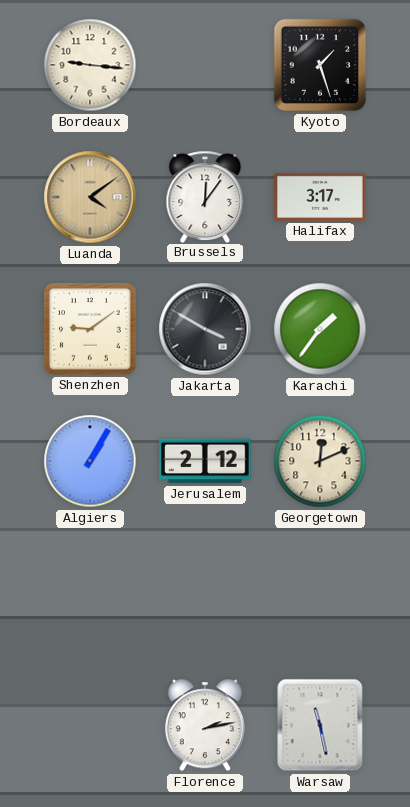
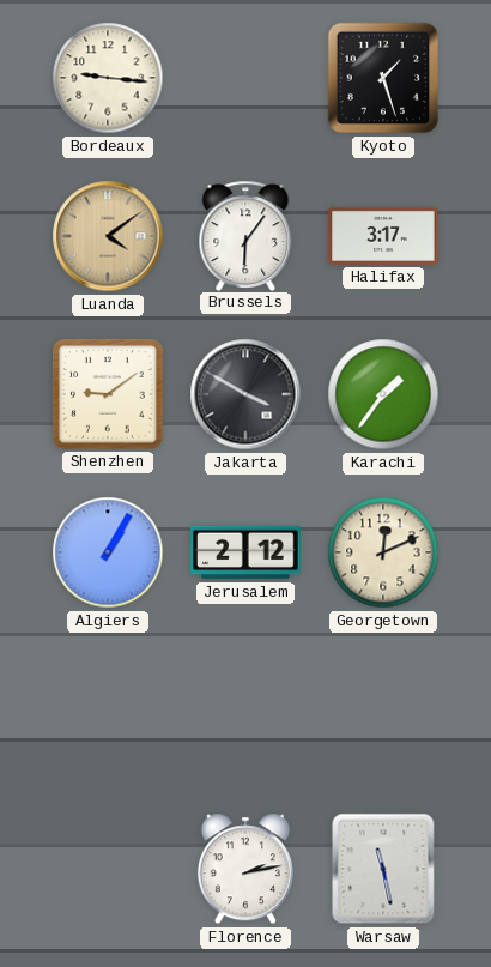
Brussels: 12:06 -> 6:06 (245, 235)
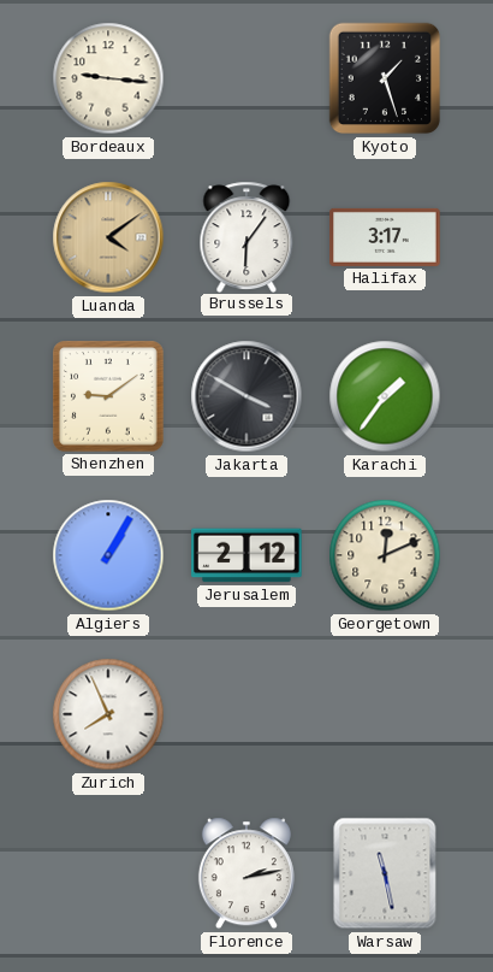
Zurich: none -> 7:56 (108, 714)
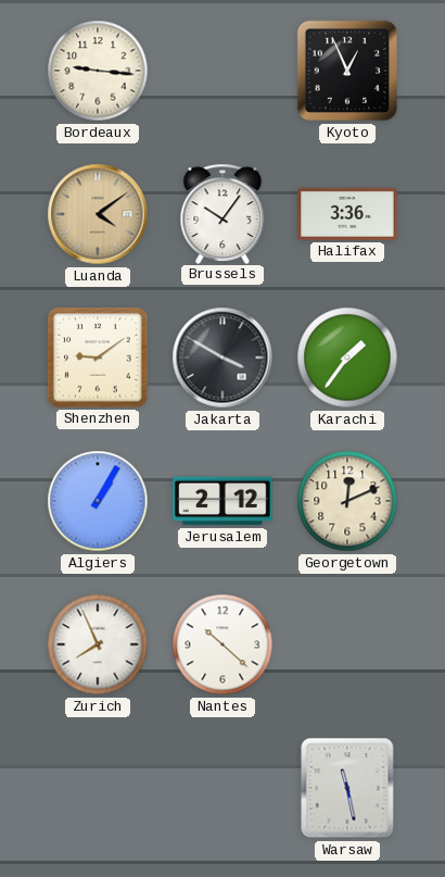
Kyoto: 1:27 -> 12:56 (347, 71)
Brussels: 6:06 -> 10:06 (223, 213)
Halifax: 3:17 -> 3:36 (347, 214)
Nantes: none -> 10:22 (223, 644)
Florence: 2:13 -> none (246, 873)
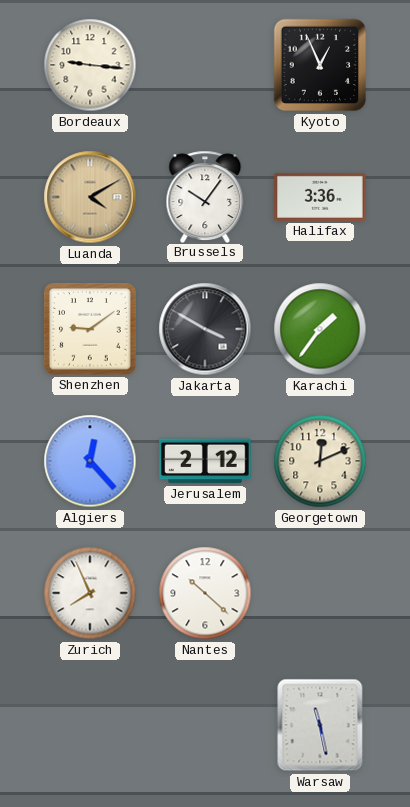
Luanda: 4:09 -> 4:10 (90, 197)
Algiers: 1:05 -> 12:23 (90, 461)
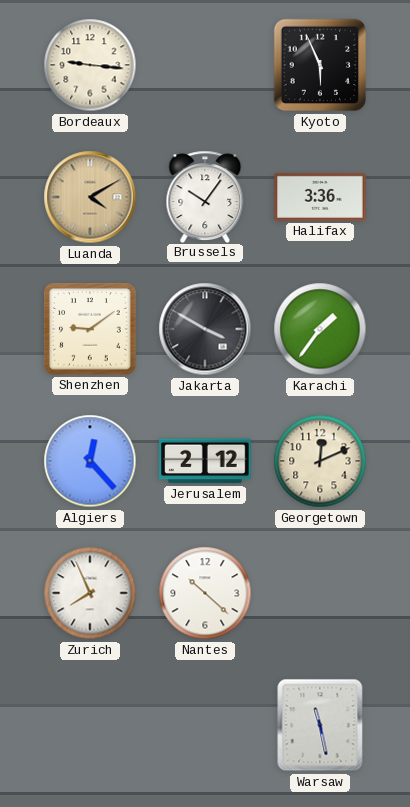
Kyoto: 12:56 -> 5:56 (320, 65)
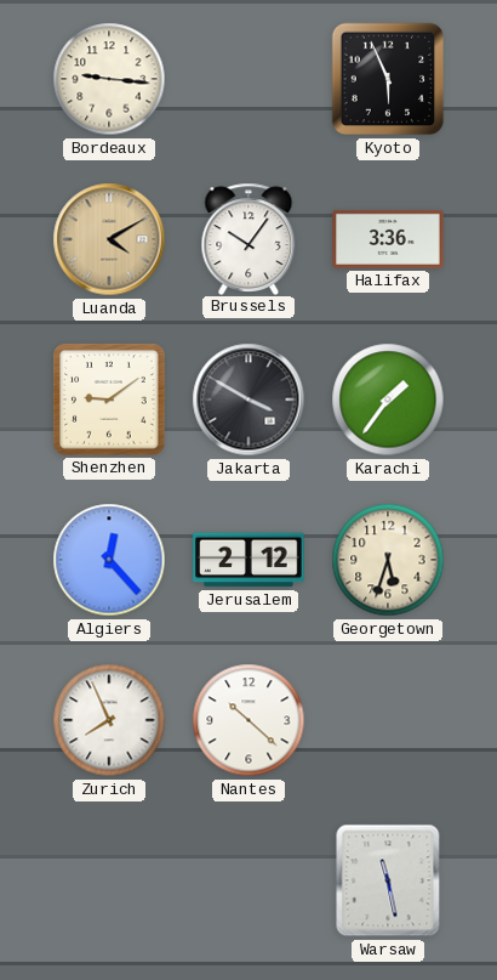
Georgetown: 12:11 -> 5:33 (388, 560)
